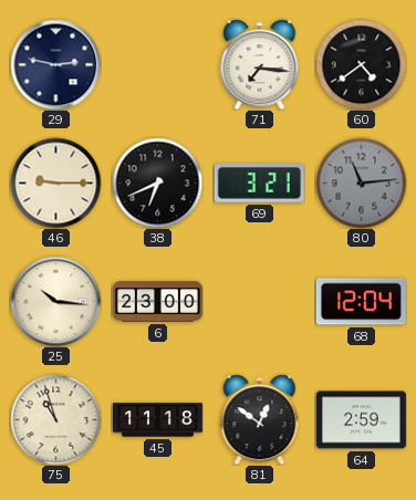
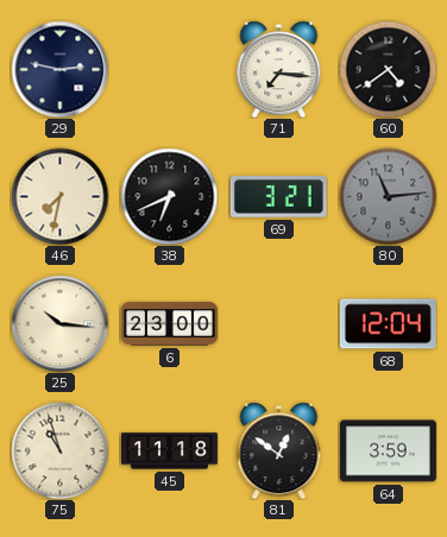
46: 9:15 -> 7:32 (59, 196)
64: 2:59 -> 3:59 (388, 451)
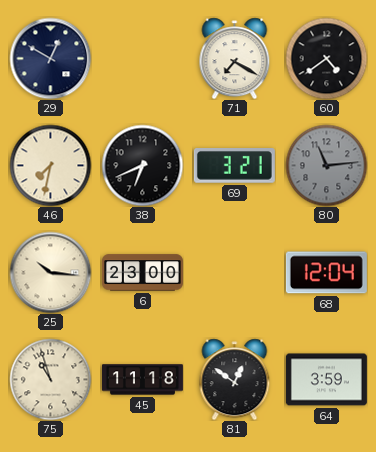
29: 2:47 -> 12:50 (50, 58)
71: 7:16 -> 7:20 (235, 58)
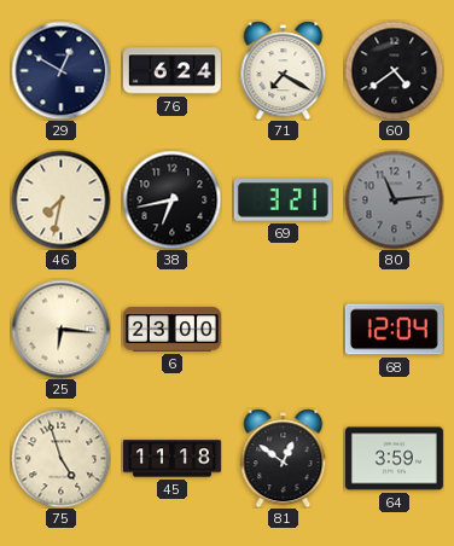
76: none -> 6:24 (171, 71)
38: 6:41 -> 6:43 (171, 199)
25: 10:16 -> 6:16 (60, 329)
75: 10:57 -> 4:57 (60, 458)
